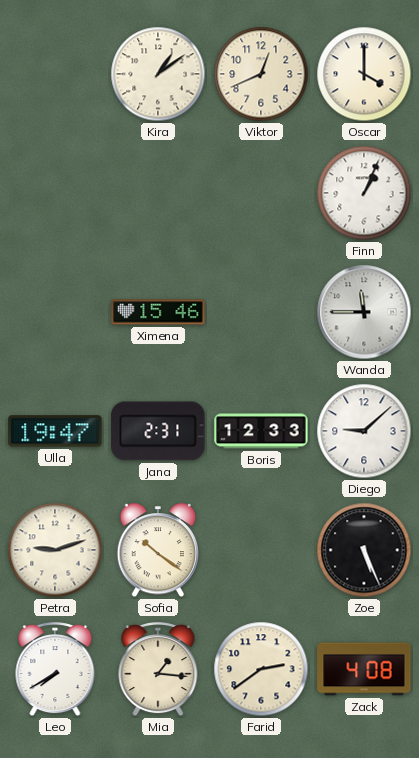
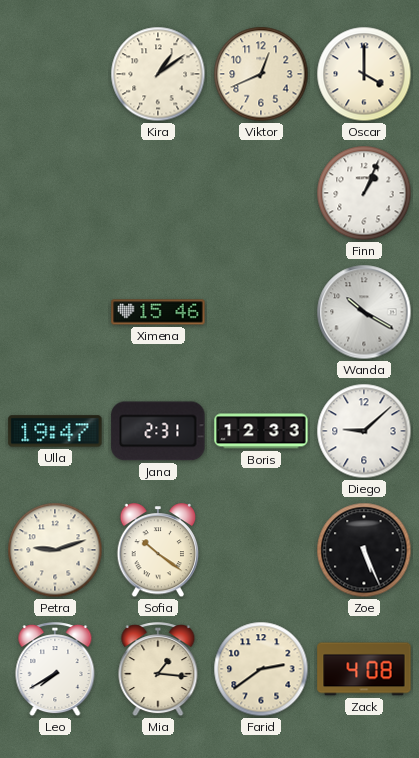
Wanda: 11:45 -> 10:20 (364, 312)
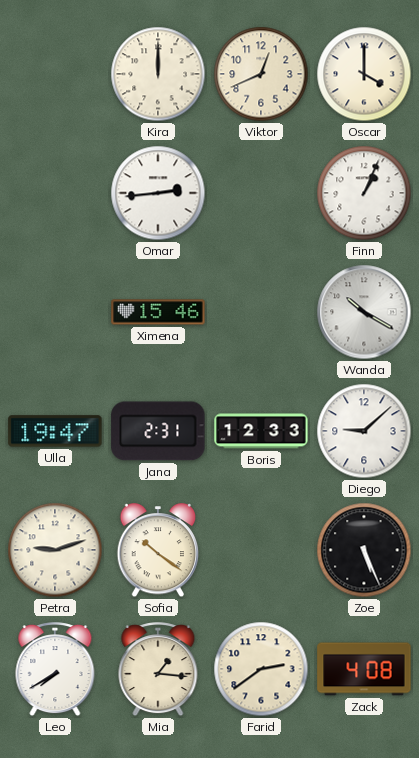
Kira: 1:09 -> 12:00 (158, 74)
Omar: none -> 2:44 (158, 193)
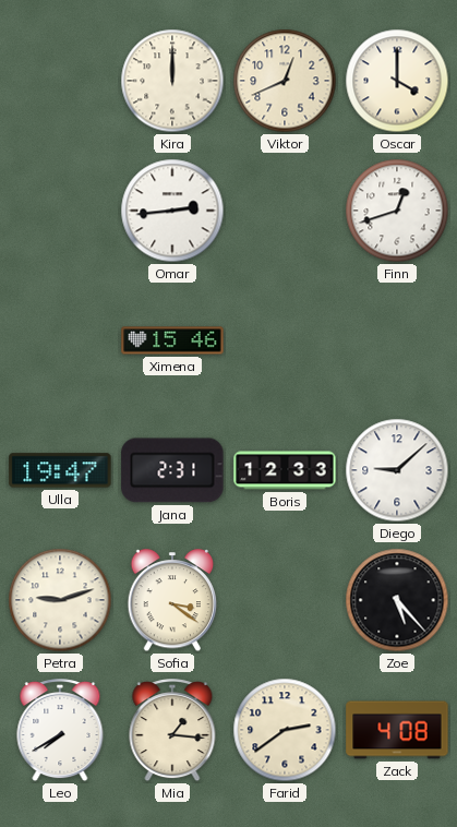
Finn: 1:04 -> 12:42 (397, 211)
Wanda: 10:20 -> none (364, 312)
Sofia: 10:21 -> 3:21 (172, 601)
Zoe: 5:26 -> 5:23 (397, 600)
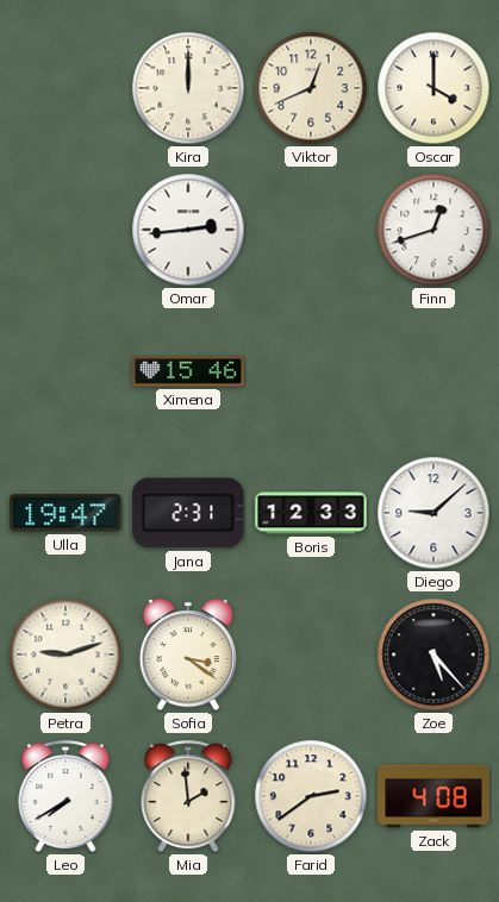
Mia: 1:16 -> 1:59 (188, 797)
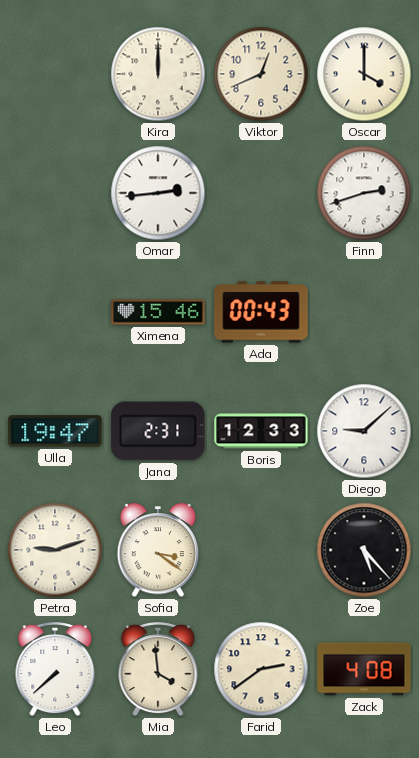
Finn: 12:42 -> 2:42 (364, 193)
Ada: none -> 00:43 (261, 312)
Leo: 7:40 -> 7:38 (55, 670)
Mia: 1:59 -> 3:59 (158, 670)
